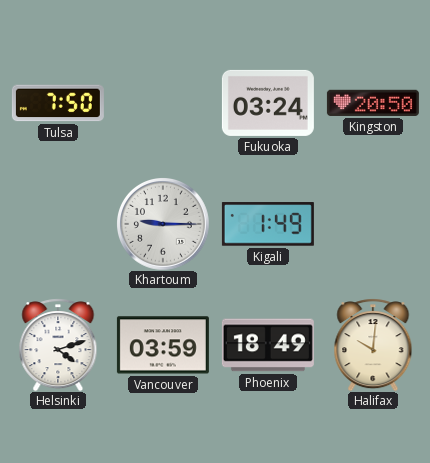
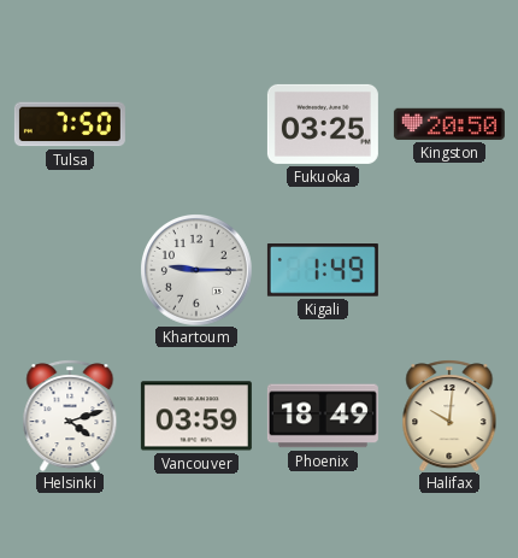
Fukuoka: 03:24 -> 03:25 (323, 124)
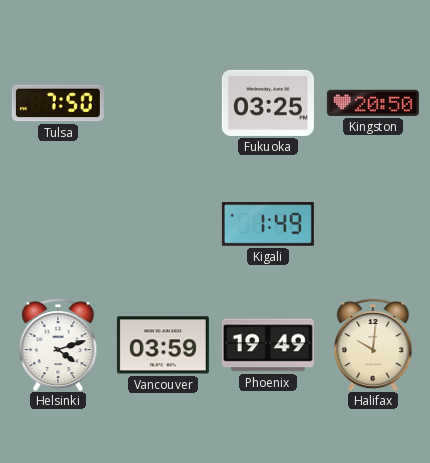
Khartoum: 9:15 -> none (196, 270)
Phoenix: 18:49 -> 19:49 (268, 345)
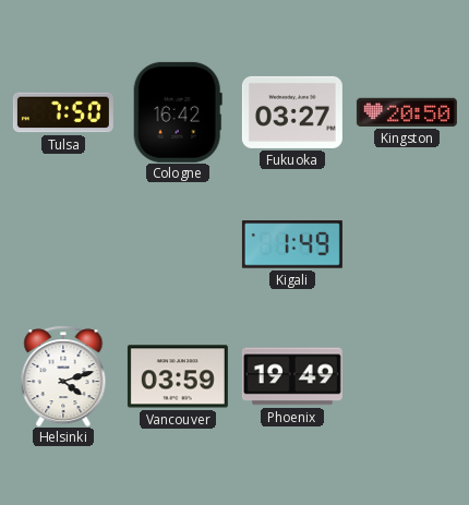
Cologne: none -> 16:42 (178, 112)
Fukuoka: 03:25 -> 03:27 (292, 112)
Halifax: 10:01 -> none (373, 345)
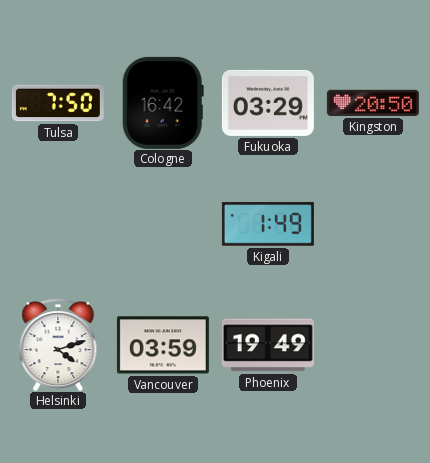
Fukuoka: 03:27 -> 03:29 (268, 103)
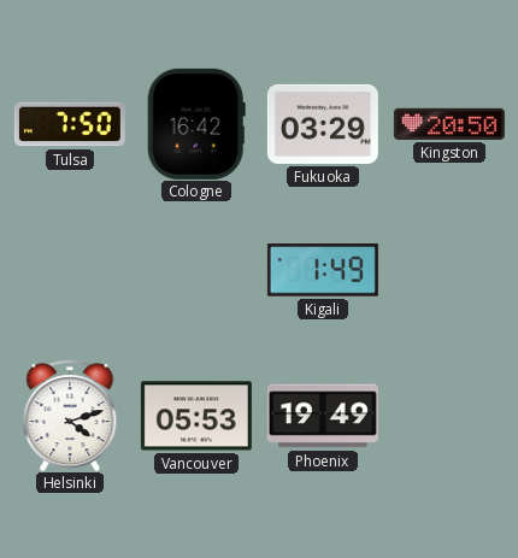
Vancouver: 03:59 -> 05:53 (196, 416)
